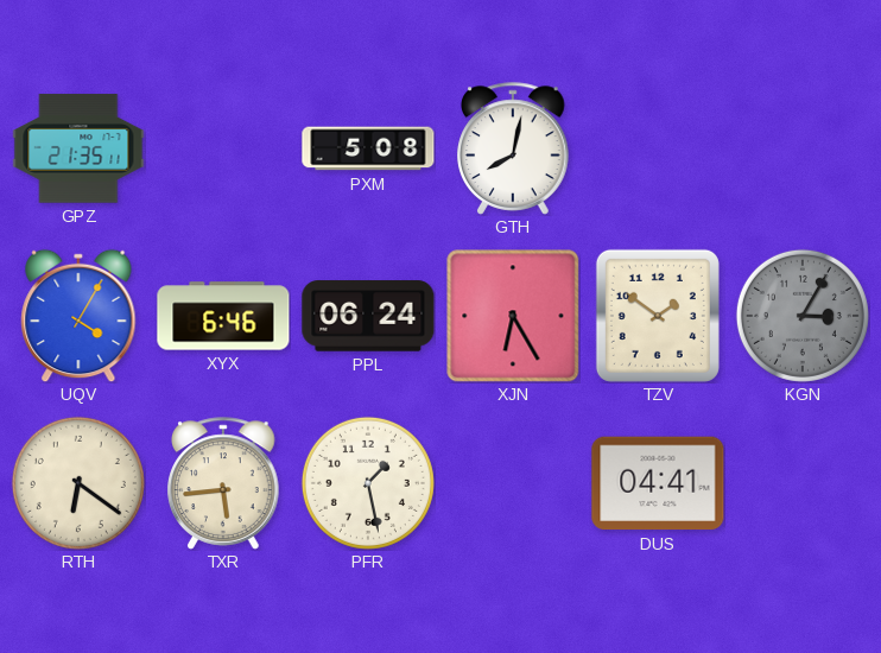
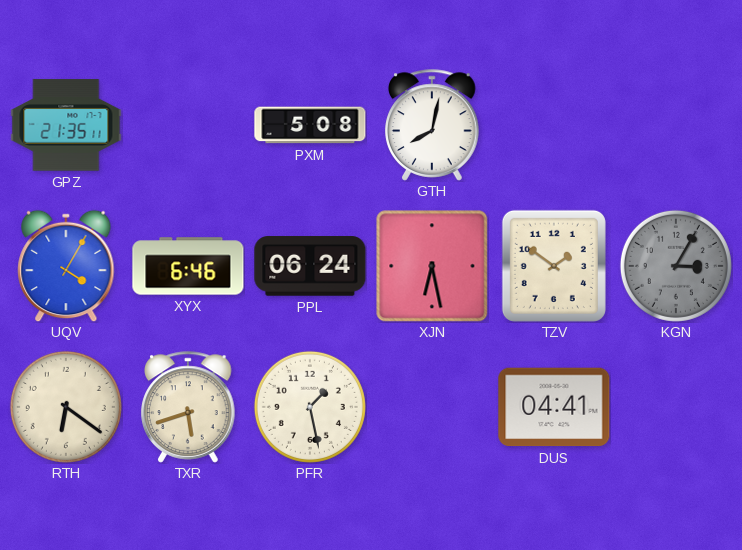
XJN: 6:25 -> 6:28 (432, 266)
TXR: 5:44 -> 5:42 (188, 407)
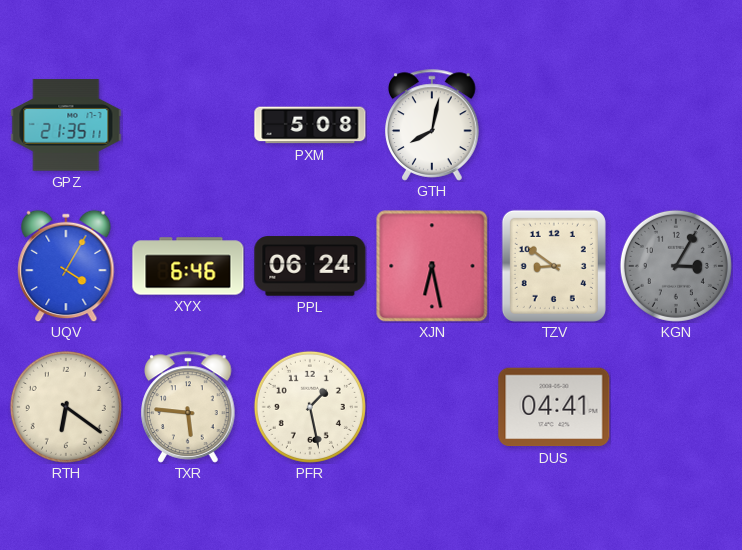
TZV: 1:51 -> 8:51 (554, 266)
TXR: 5:42 -> 5:46 (188, 407)
